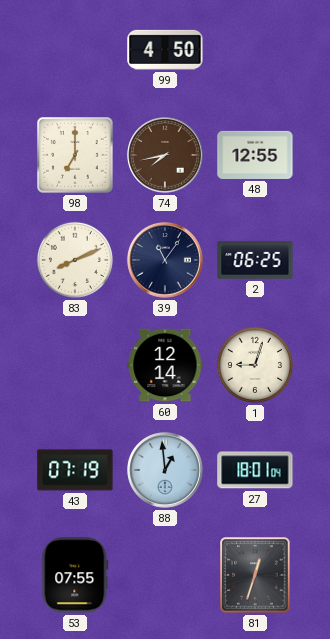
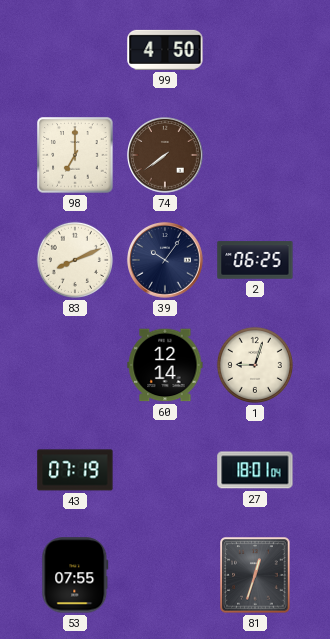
74: 7:43 -> 7:39 (165, 155)
48: 12:55 -> none (255, 155)
39: 11:06 -> 10:06 (165, 260)
88: 12:59 -> none (165, 470)
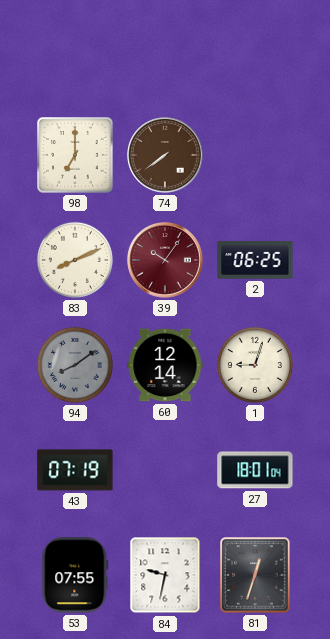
99: 4:50 -> none (165, 50)
39 dial: navy -> burgundy (165, 260)
94: none -> 8:09 (75, 365)
84: none -> 9:32 (165, 575)
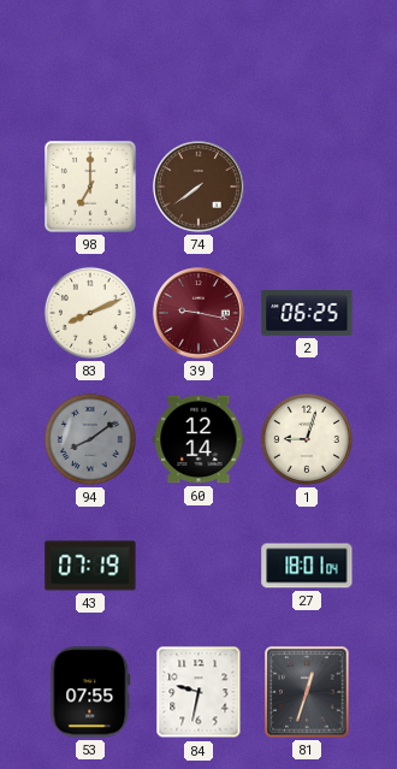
39: 10:06 -> 9:17 (198, 313)
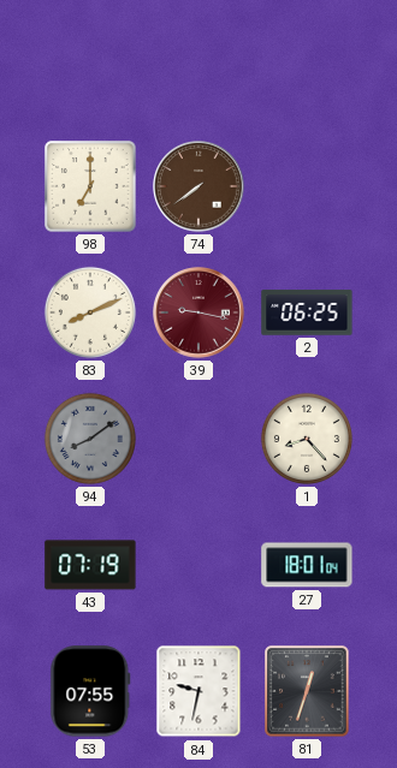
60: 12:14 -> none (198, 439)
1: 9:03 -> 8:23 (307, 439)
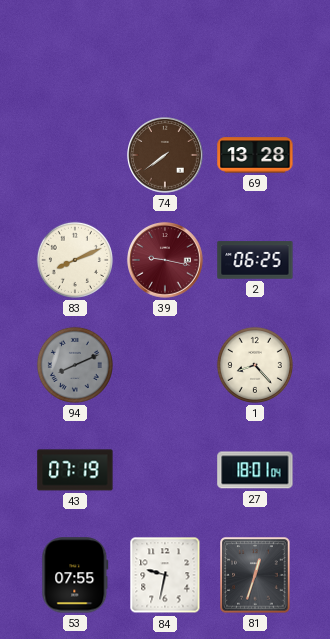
98: 7:00 -> none (90, 186)
69: none -> 13:28 (255, 155)
94: 8:09 -> 8:11 (75, 365)
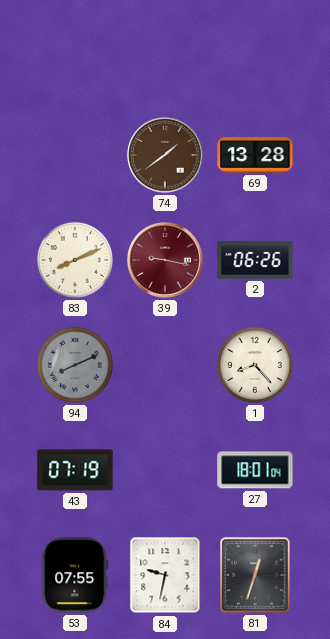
74: 7:39 -> 1:39 (165, 155)
2: 06:25 -> 06:26 (255, 260)
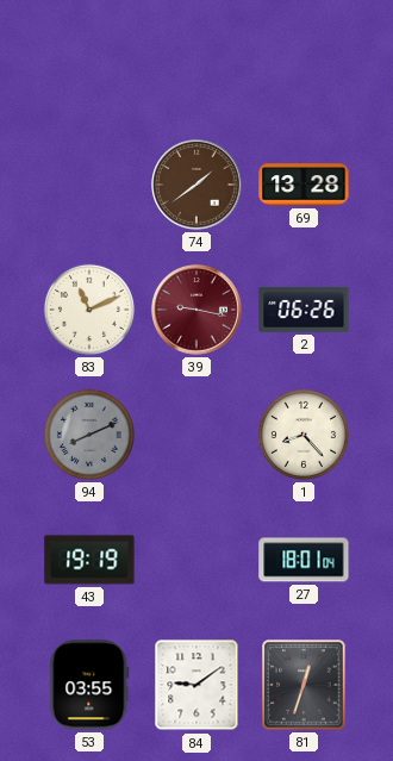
83: 8:11 -> 11:11 (89, 310)
43: 07:19 -> 19:19 (89, 560)
53: 07:55 -> 03:55 (89, 685)
84: 9:32 -> 9:09 (196, 685)
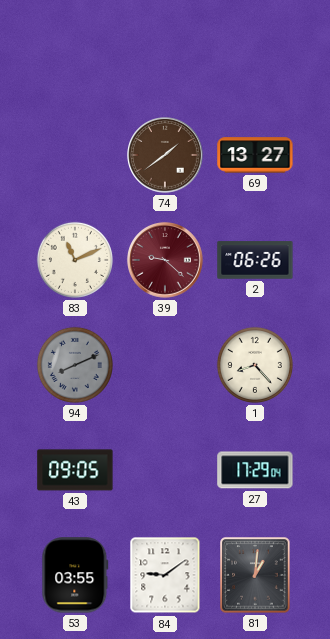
69: 13:28 -> 13:27 (255, 155)
39: 9:17 -> 9:22 (165, 260)
43: 19:19 -> 09:05 (75, 470)
27: 18:01 -> 17:29 (255, 470)
81: 12:33 -> 1:01 (255, 575)
